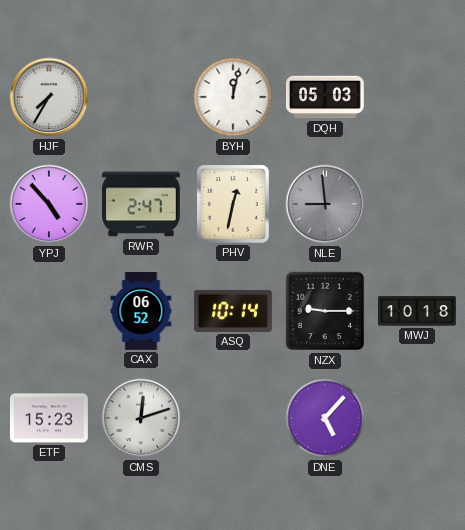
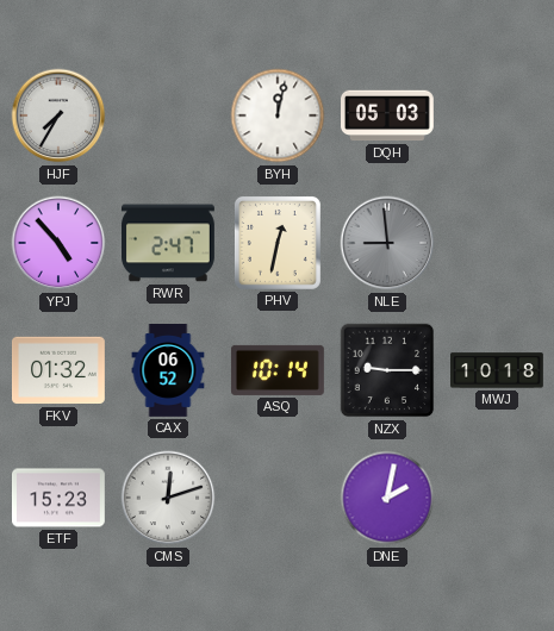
FKV: none -> 01:32 (60, 370)
DNE: 5:07 -> 2:02 (387, 498)
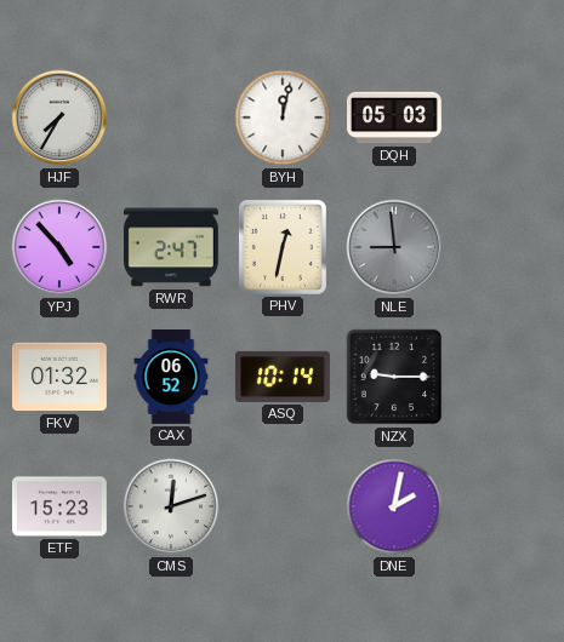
MWJ: 10:18 -> none (498, 370)
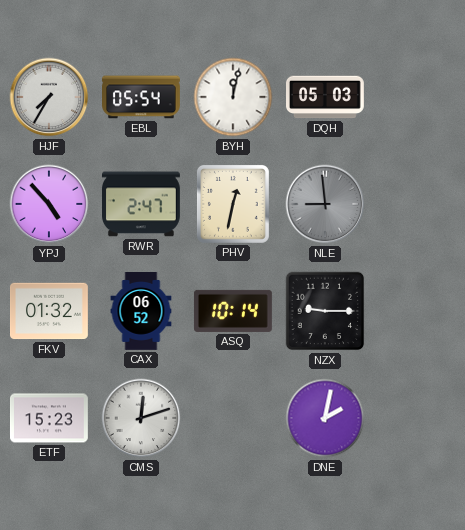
EBL: none -> 05:54 (142, 97)
